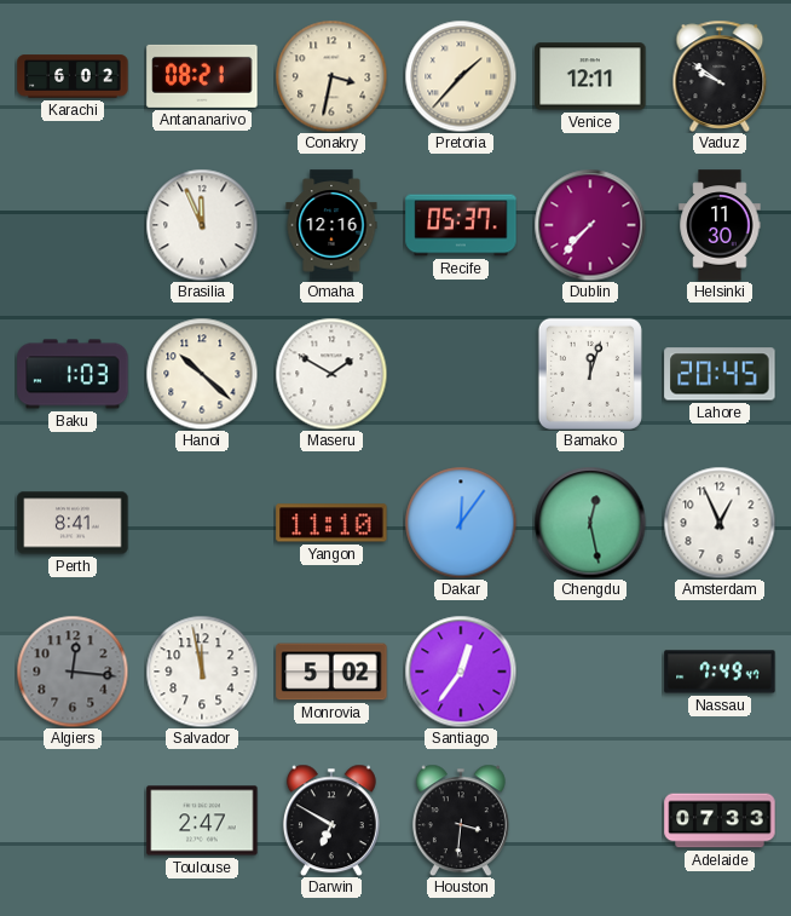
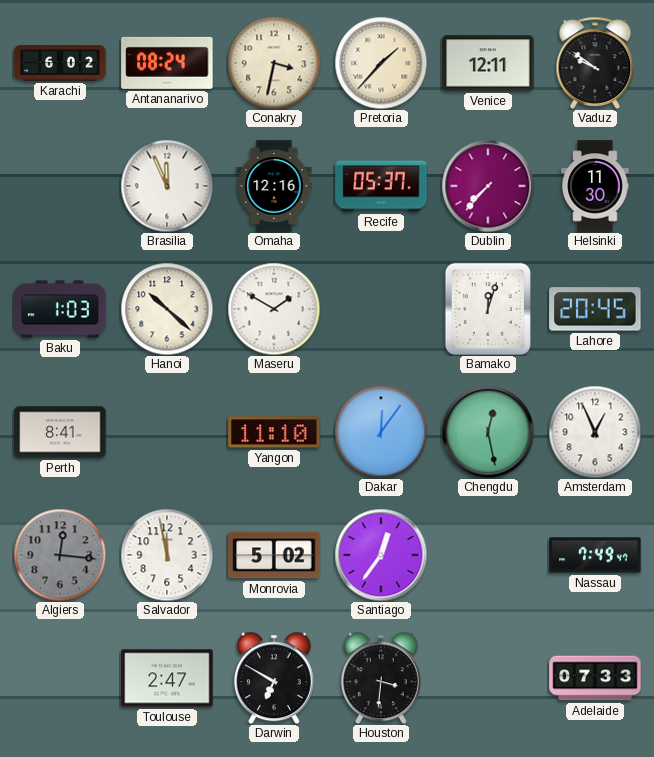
Antananarivo: 08:21 -> 08:24 (167, 63)
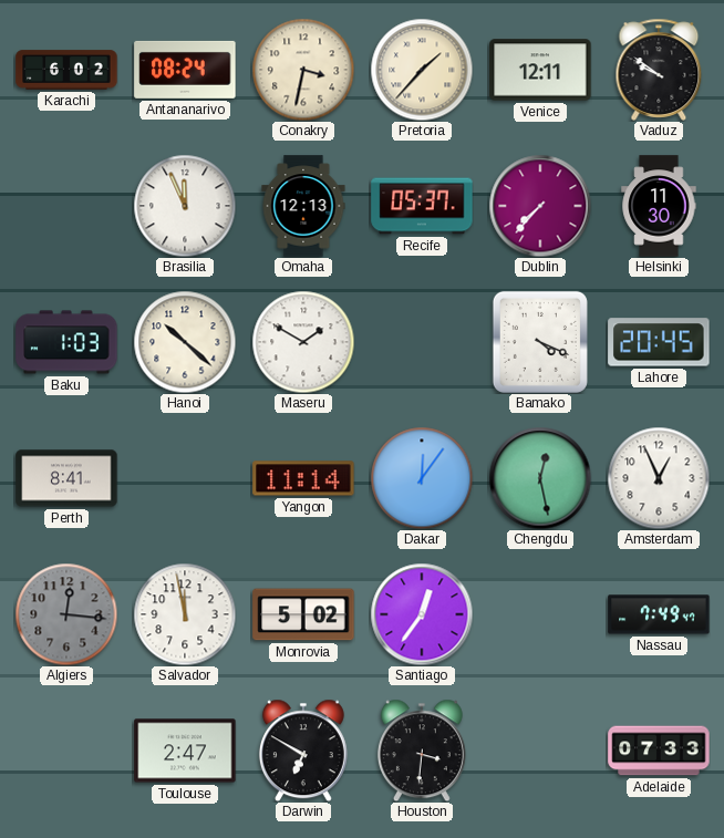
Omaha: 12:16 -> 12:13 (303, 206)
Bamako: 12:03 -> 4:19 (540, 342)
Yangon: 11:10 -> 11:14 (303, 478)
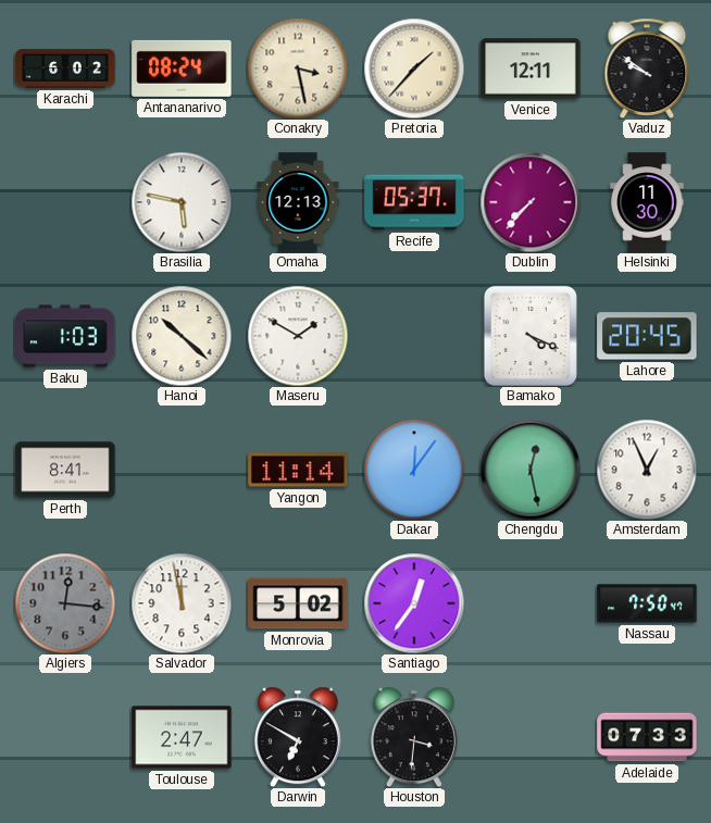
Conakry: 3:32 -> 3:28 (298, 68)
Brasilia: 11:56 -> 5:47 (182, 202)
Nassau: 7:49 -> 7:50 (647, 603)
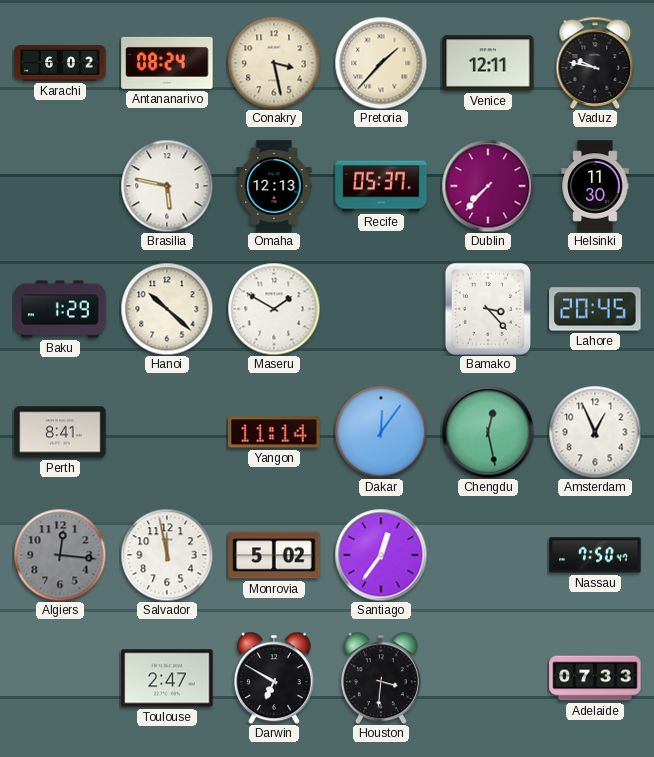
Vaduz: 9:51 -> 9:47 (595, 63)
Baku: 1:03 -> 1:29 (60, 309)
Bamako: 4:19 -> 3:23 (488, 309)
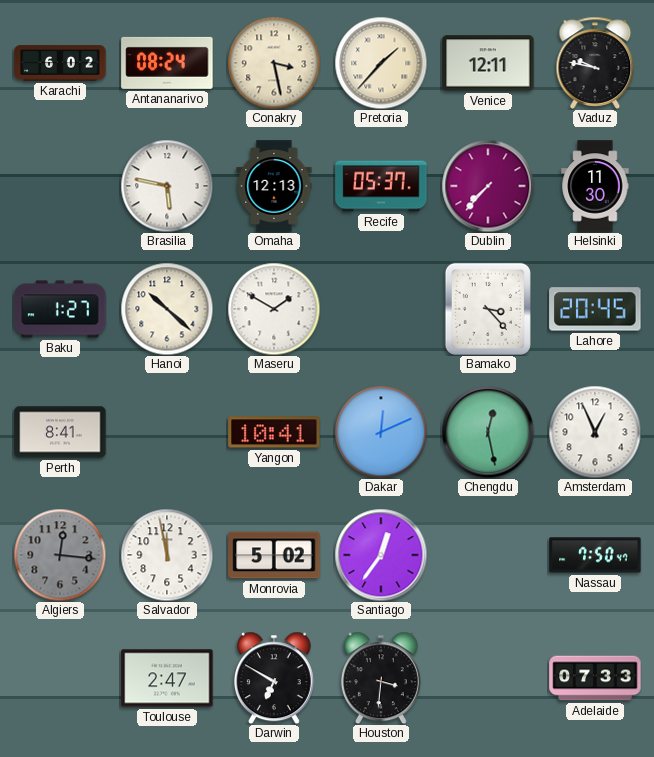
Baku: 1:29 -> 1:27 (60, 309)
Yangon: 11:14 -> 10:41 (274, 432)
Dakar: 12:06 -> 12:11 (381, 432)
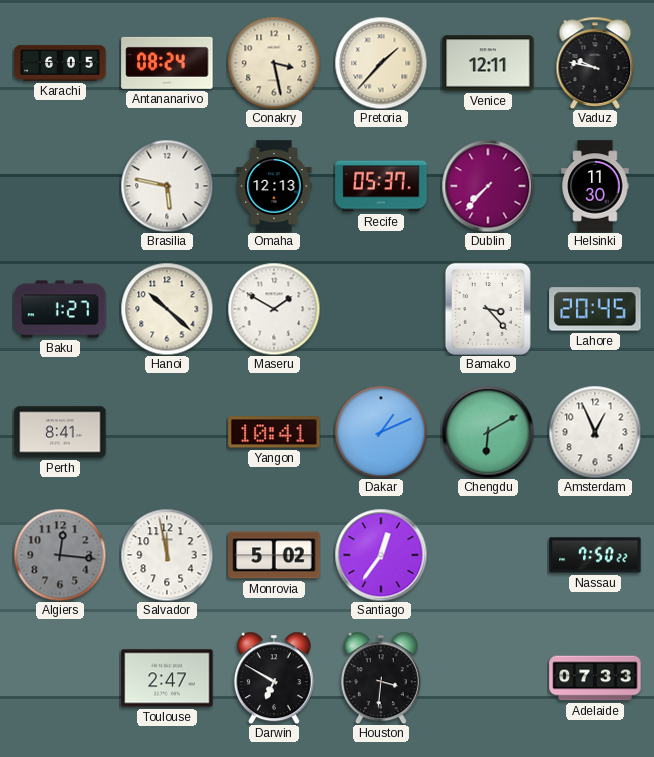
Karachi: 6:02 -> 6:05 (60, 63)
Dakar: 12:11 -> 1:11 (381, 432)
Chengdu: 12:28 -> 6:10 (488, 432)
Nassau: 7:50:47 -> 7:50:22 (595, 555)
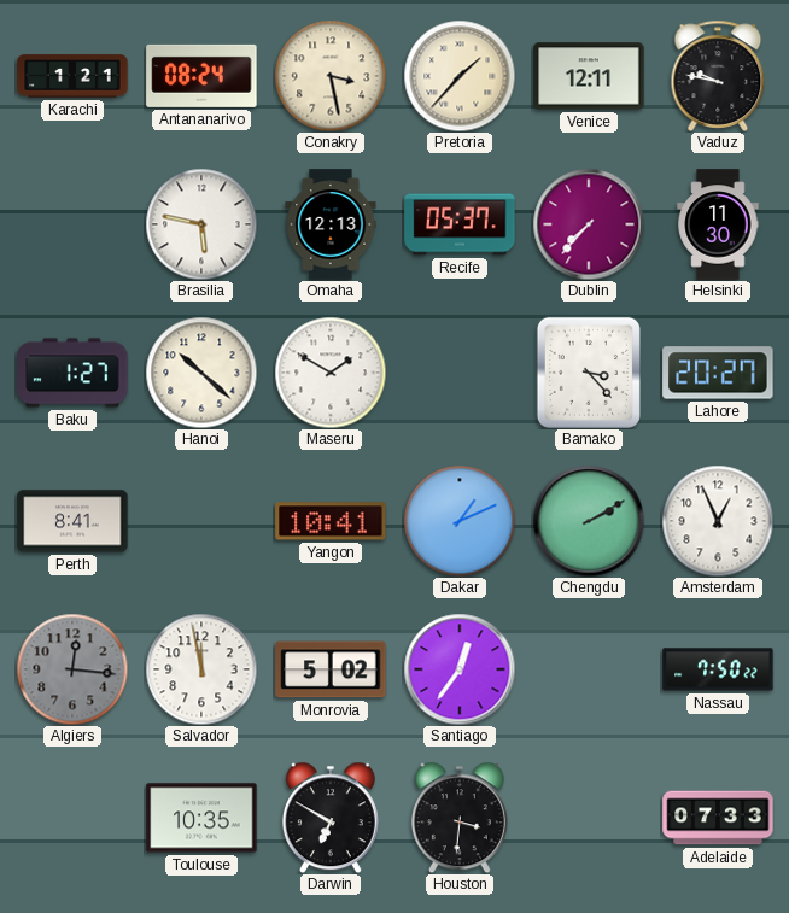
Karachi: 6:05 -> 1:21 (72, 76)
Lahore: 20:45 -> 20:27 (718, 373)
Chengdu: 6:10 -> 2:10 (589, 521)
Toulouse: 2:47 -> 10:35 (201, 818)
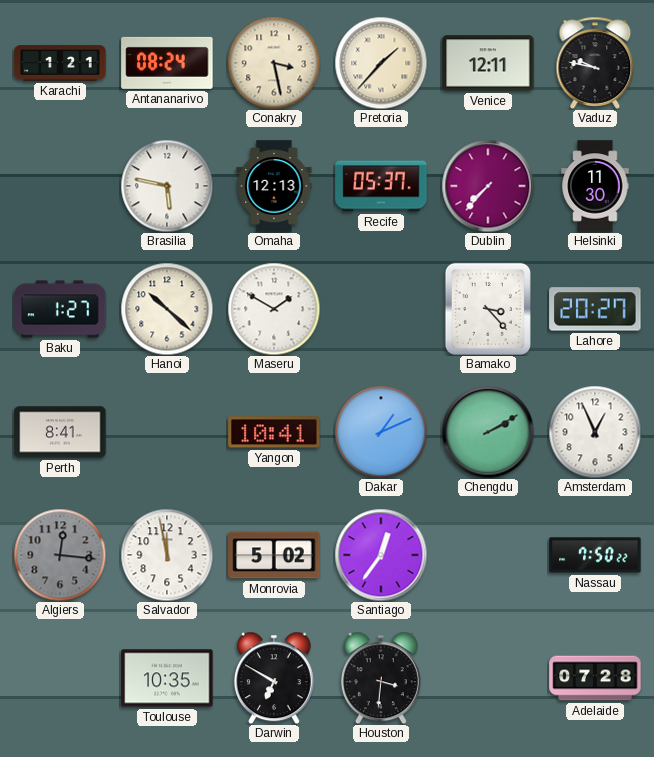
Adelaide: 07:33 -> 07:28 (595, 678)
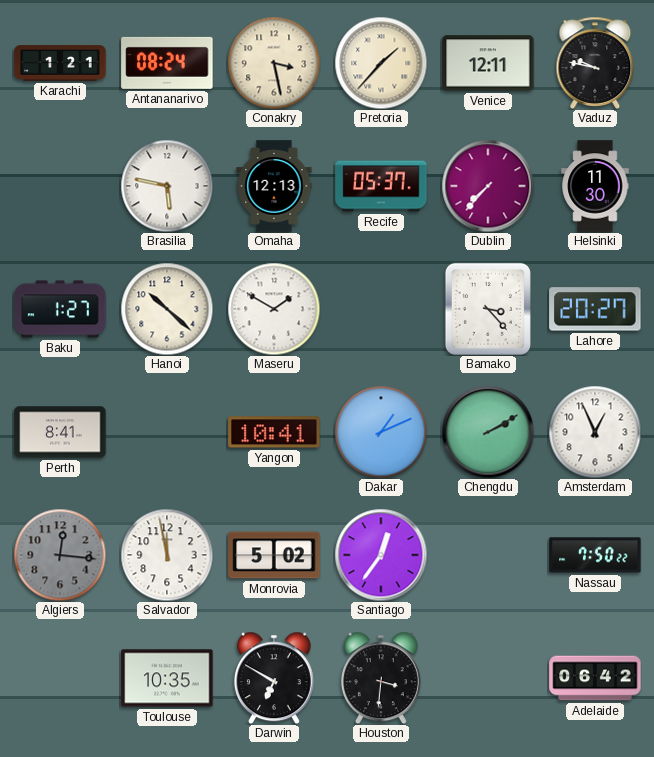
Adelaide: 07:28 -> 06:42 (595, 678)
